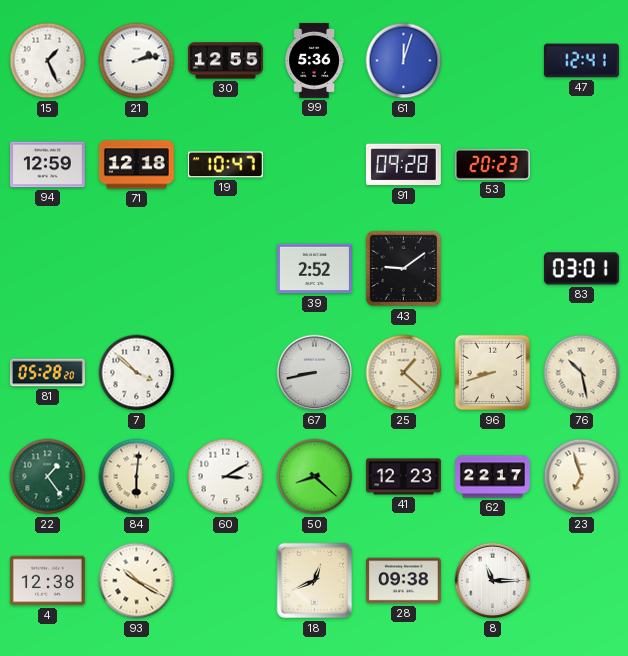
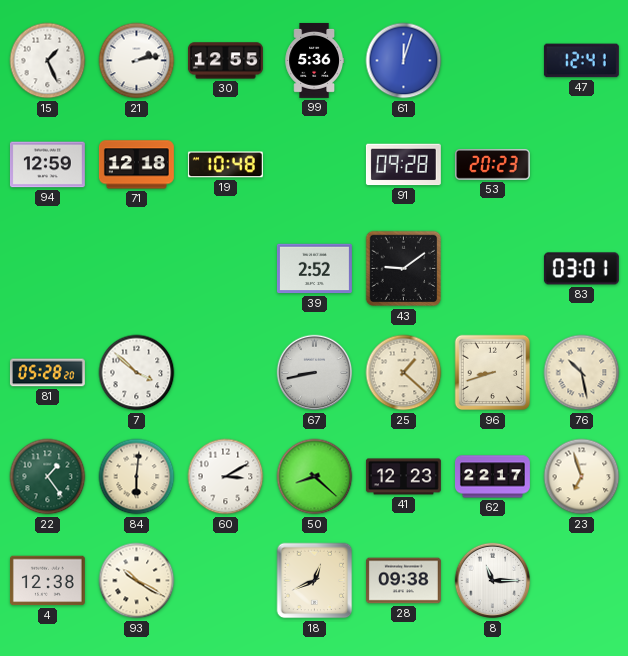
19: 10:47 -> 10:48 (225, 165)
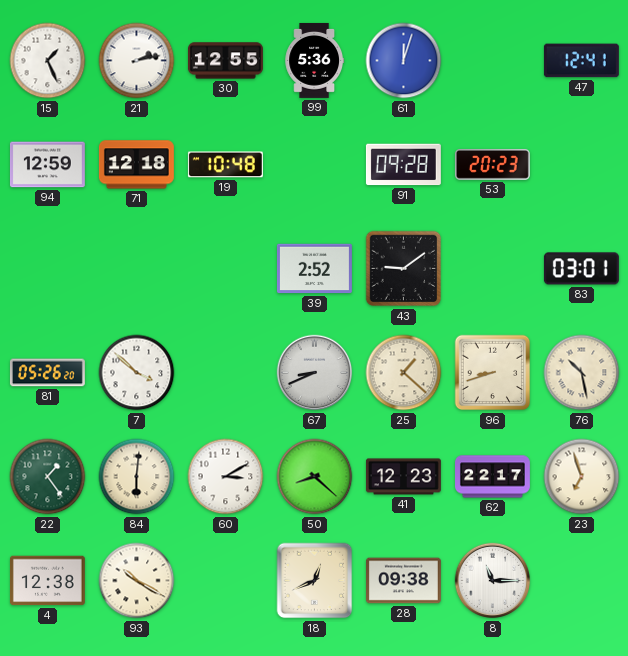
81: 05:28 -> 05:26 (47, 373)
67: 8:43 -> 8:41 (315, 373)
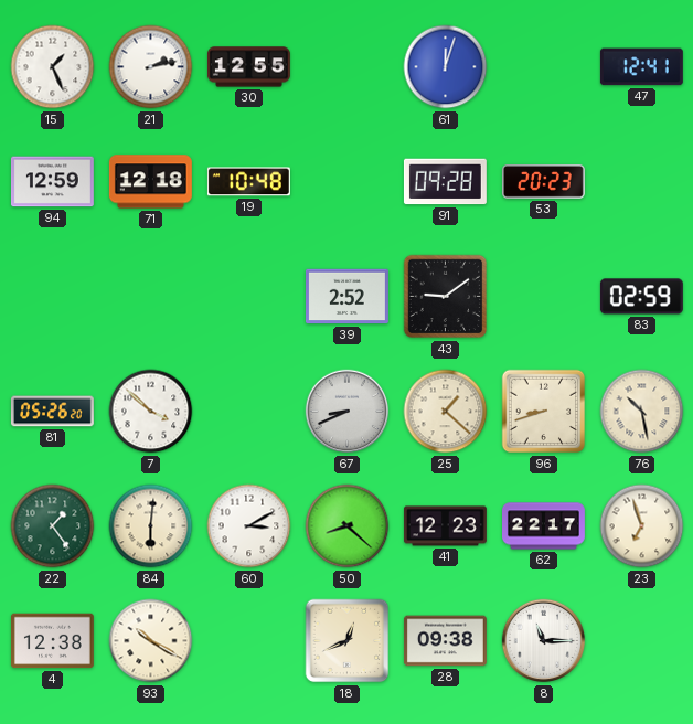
99: 5:36 -> none (314, 60)
83: 03:01 -> 02:59 (641, 297)
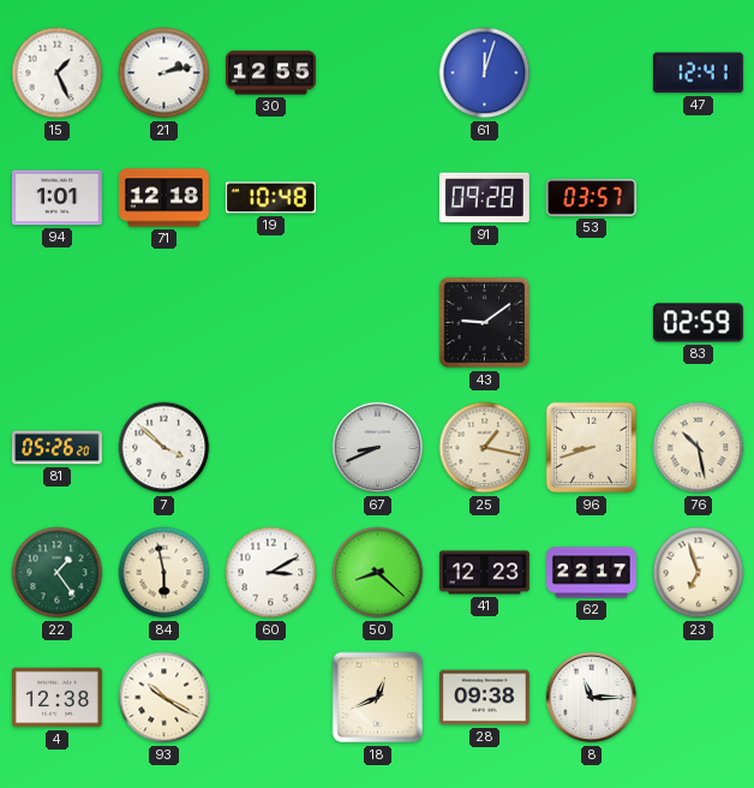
94: 12:59 -> 1:01 (56, 198)
53: 20:23 -> 03:57 (591, 197)
39: 2:52 -> none (346, 297)
25: 1:22 -> 1:17 (485, 448)
84: 6:01 -> 5:58 (164, 573)
